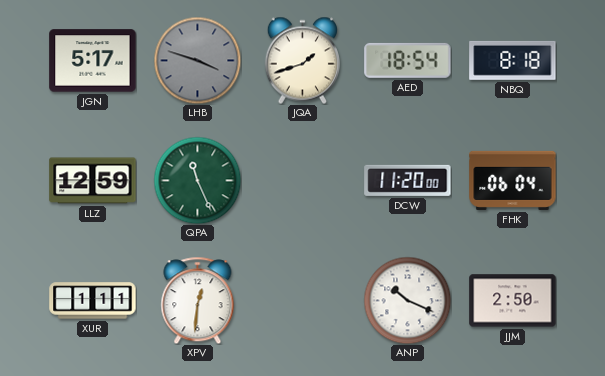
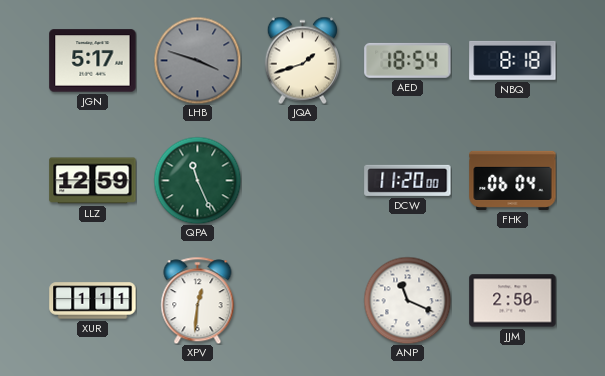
ANP: 10:19 -> 11:19 (407, 300)
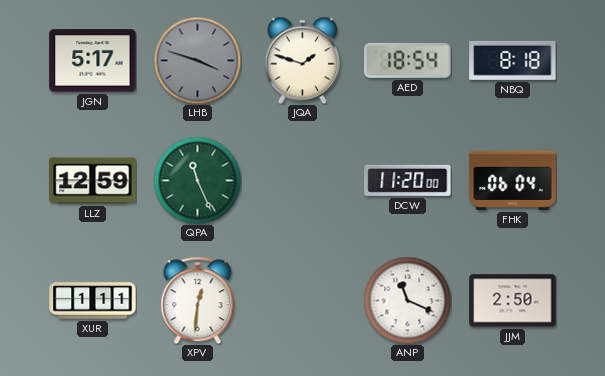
JQA: 1:42 -> 1:48 (302, 60)
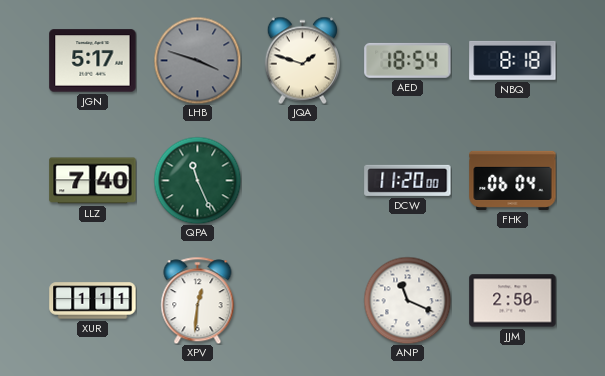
LLZ: 12:59 -> 7:40 (93, 181)
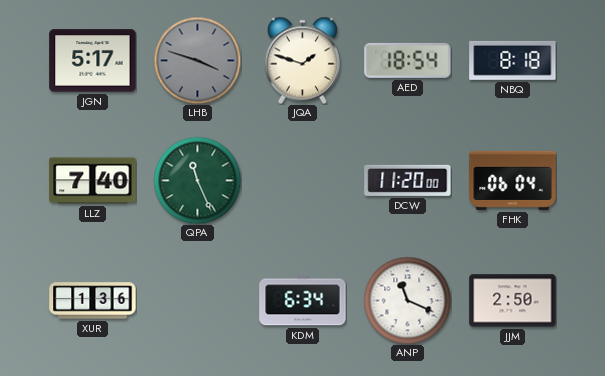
XUR: 1:11 -> 1:36 (93, 301)
XPV: 12:31 -> none (198, 300)
KDM: none -> 6:34 (303, 301)
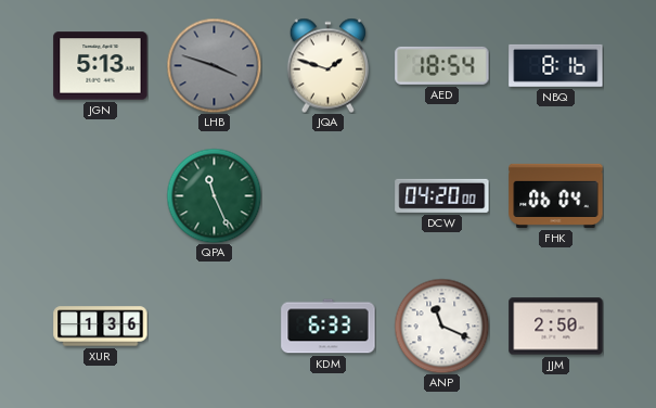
JGN: 5:17 -> 5:13 (101, 66)
NBQ: 8:18 -> 8:16 (556, 65)
LLZ: 7:40 -> none (93, 181)
DCW: 11:20 -> 04:20 (442, 195)
KDM: 6:34 -> 6:33 (329, 327)
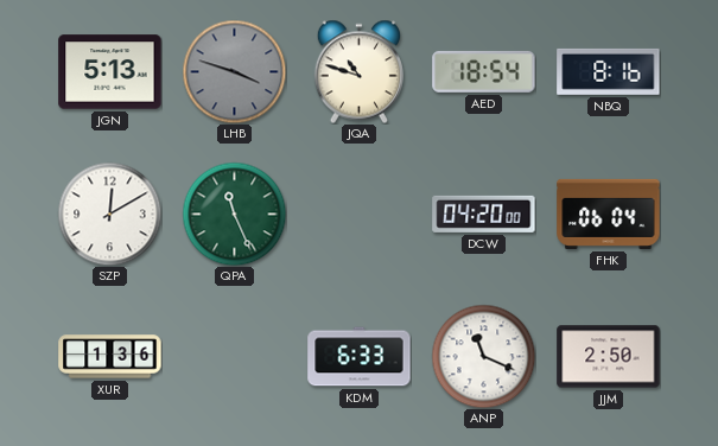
JQA: 1:48 -> 10:48 (358, 71)
SZP: none -> 12:10 (109, 214)
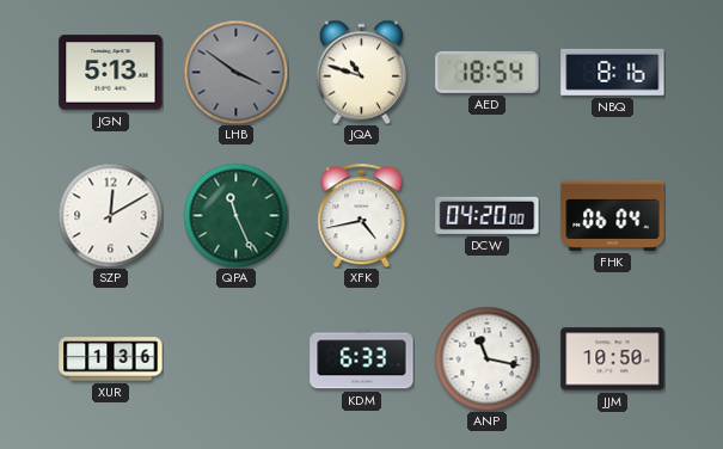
LHB: 3:48 -> 3:51 (235, 72)
XFK: none -> 4:43 (362, 215)
ANP: 11:19 -> 11:17 (486, 358)
JJM: 2:50 -> 10:50 (613, 359)
